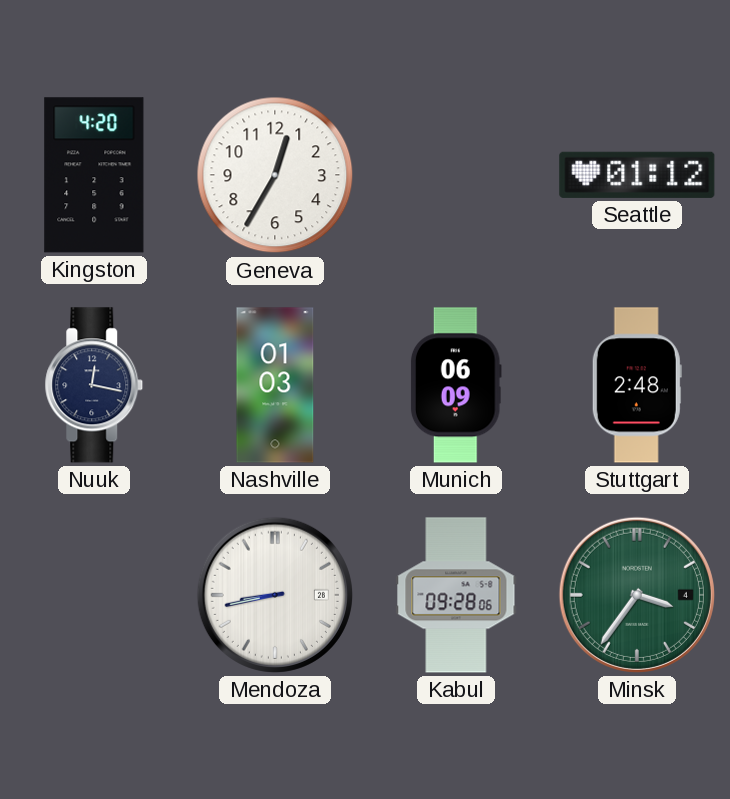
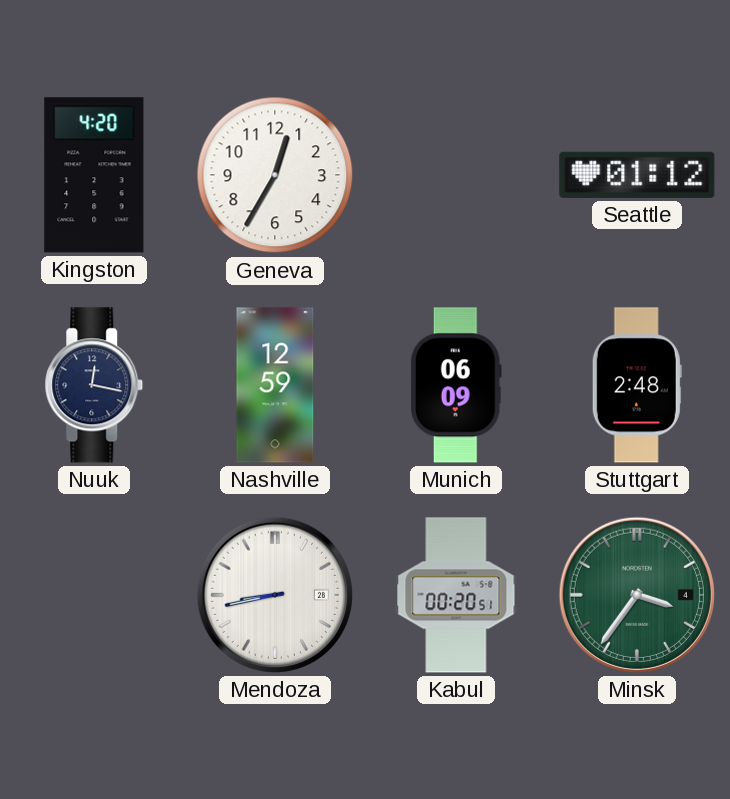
Nashville: 01:03 -> 12:59 (275, 385)
Kabul: 09:28 -> 00:20 (456, 595)
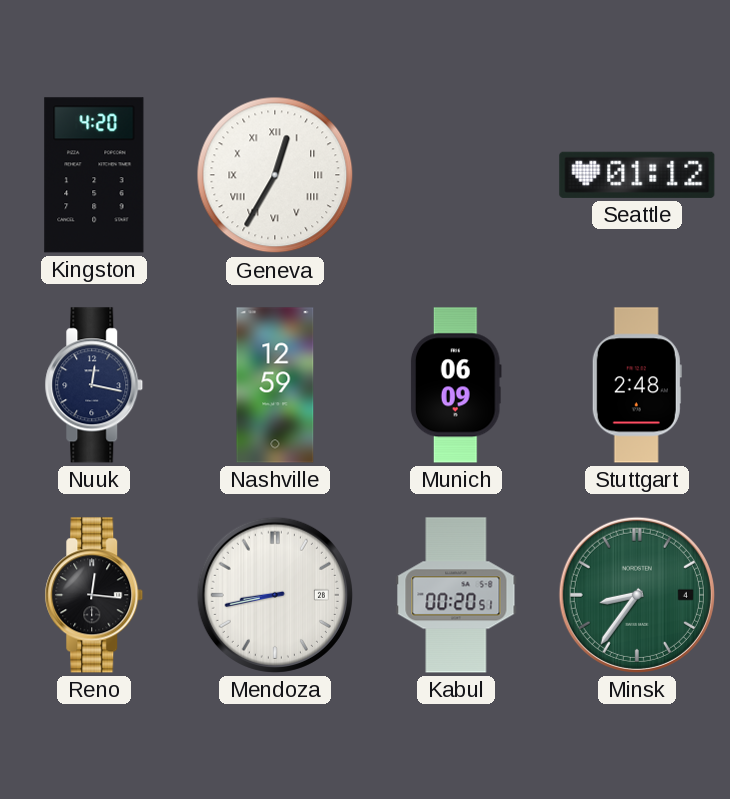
Geneva numerals: Arabic -> Roman (275, 175)
Reno: none -> 12:16 (94, 595)
Minsk: 3:36 -> 8:36 (637, 595)
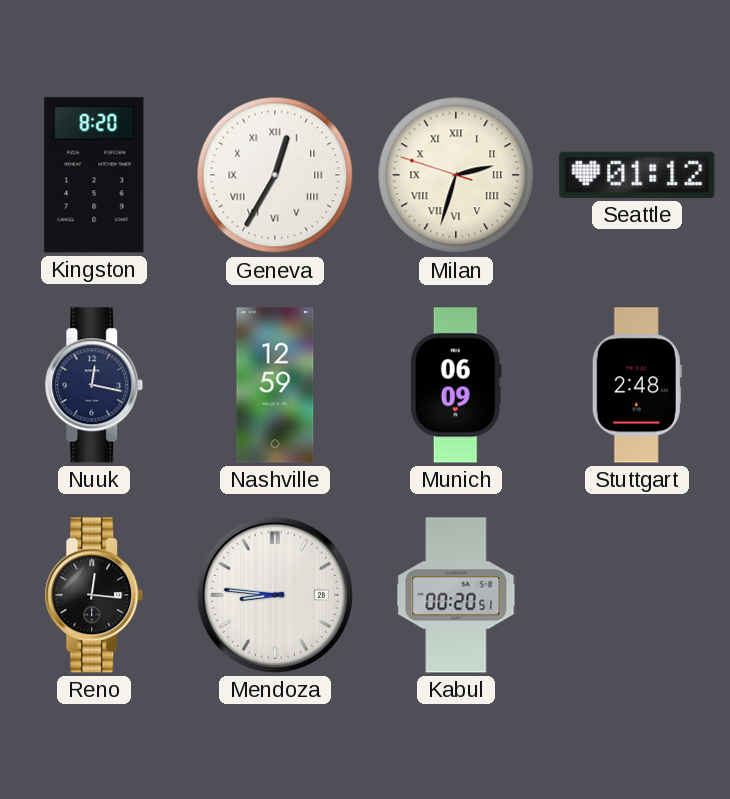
Kingston: 4:20 -> 8:20 (94, 175)
Milan: none -> 2:32 (456, 175)
Mendoza: 8:43 -> 8:46 (275, 595)
Minsk: 8:36 -> none (637, 595)
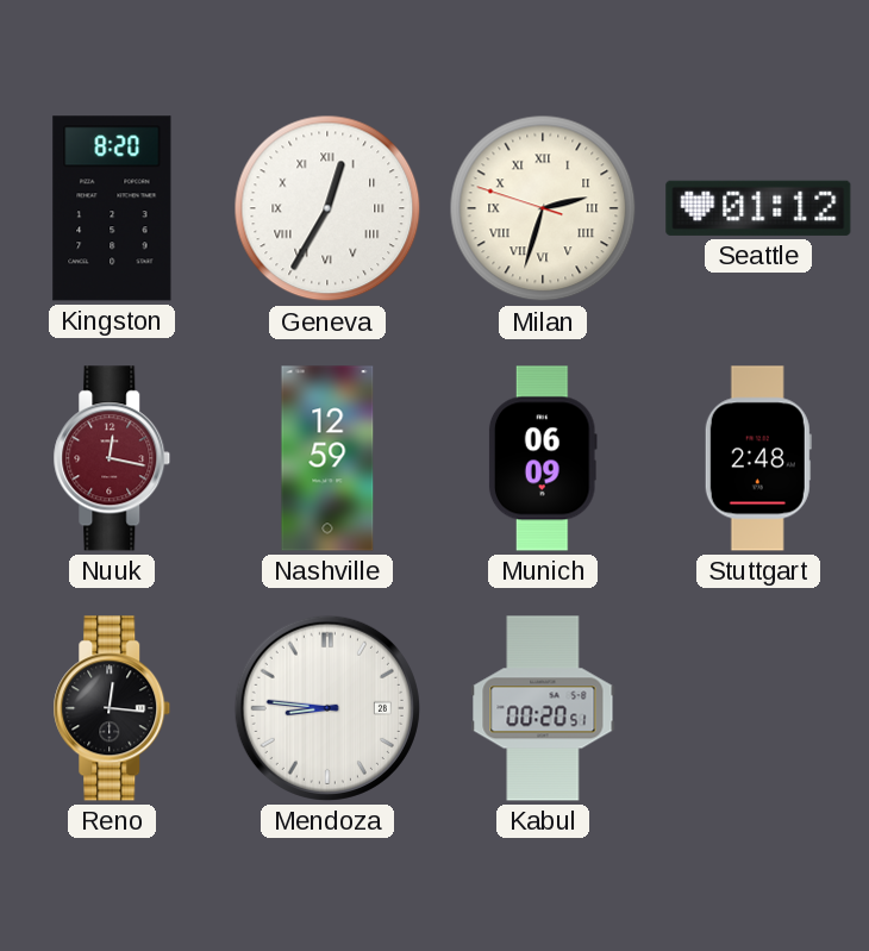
Nuuk dial: navy -> burgundy (112, 458)
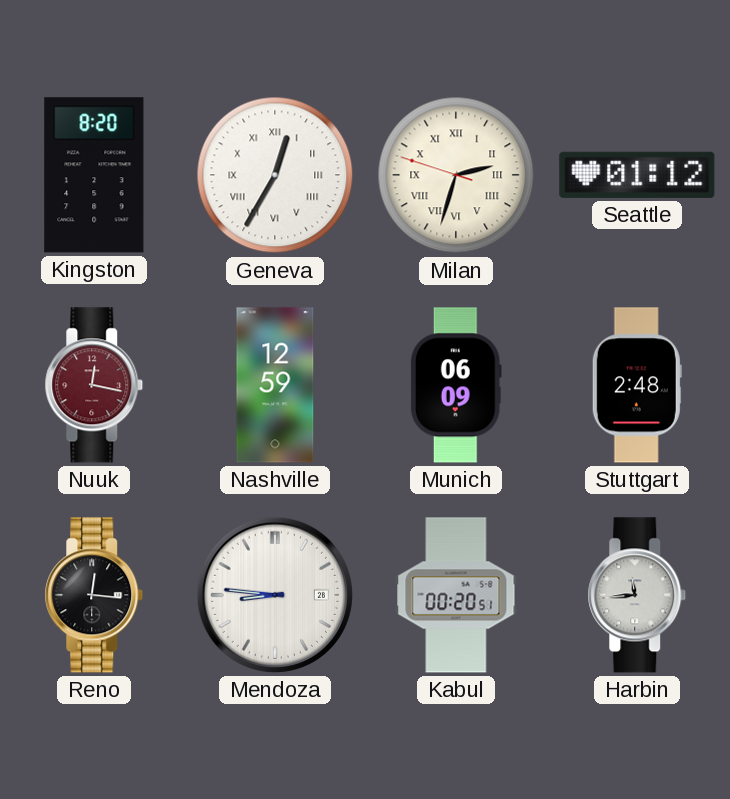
Harbin: none -> 11:44 (637, 595)
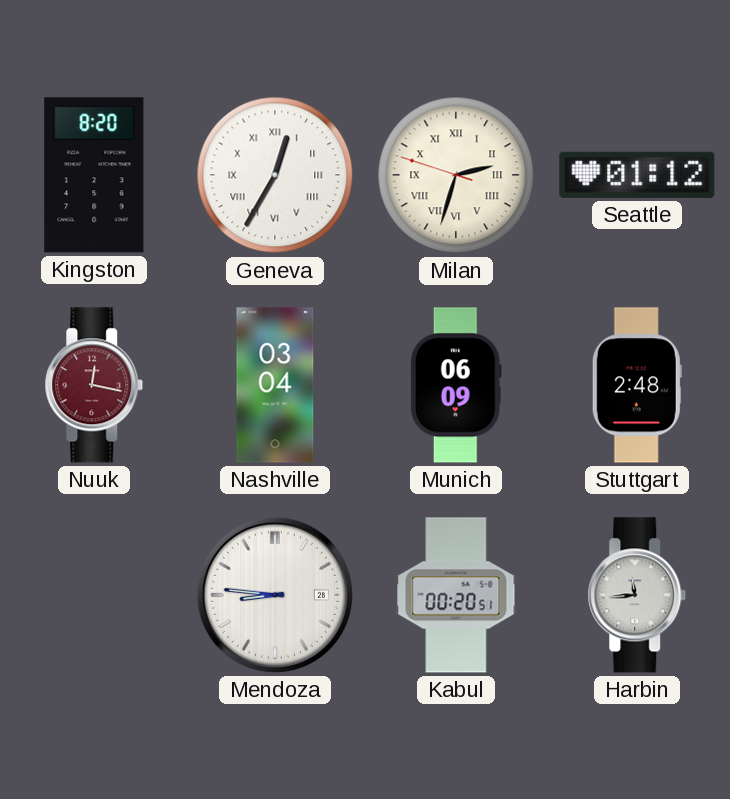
Nashville: 12:59 -> 03:04 (275, 385)
Reno: 12:16 -> none (94, 595)
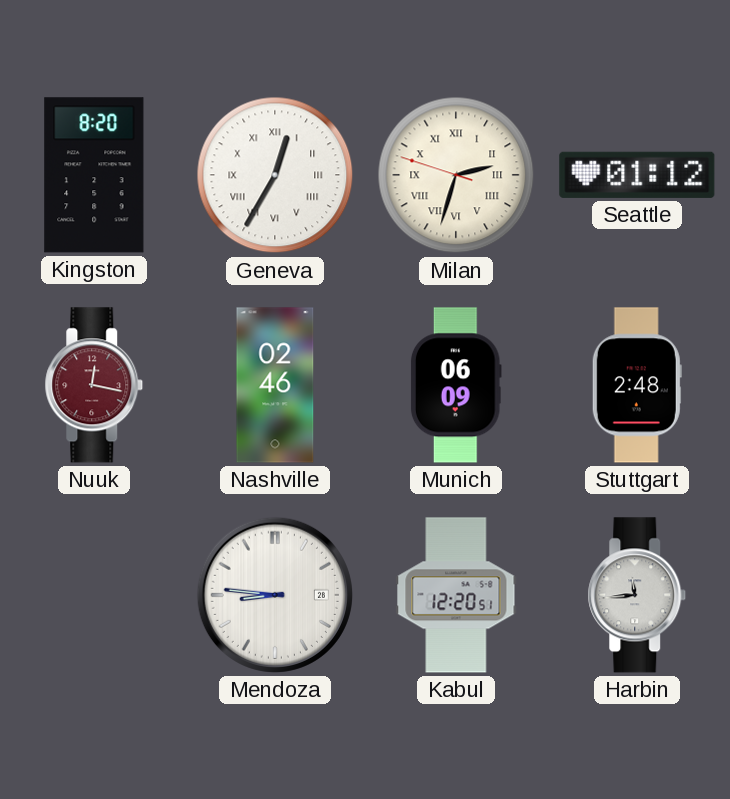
Nashville: 03:04 -> 02:46 (275, 385)
Kabul: 00:20 -> 12:20 (456, 595)
